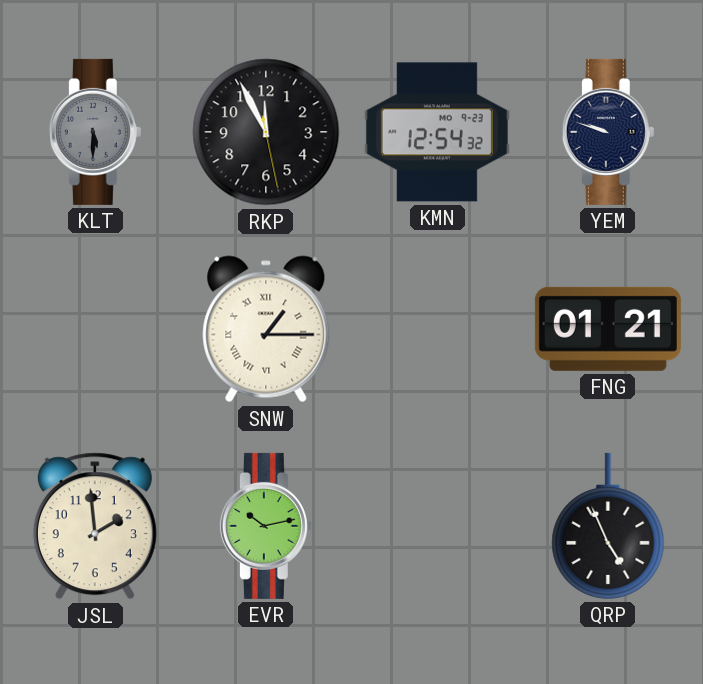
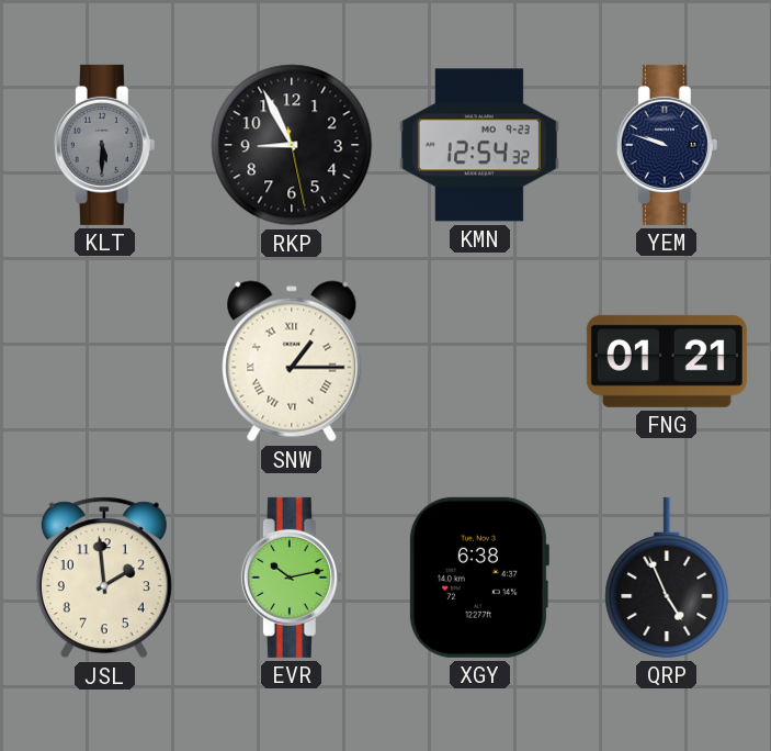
RKP: 11:55 -> 8:55 (292, 145)
XGY: none -> 6:38 (478, 578)
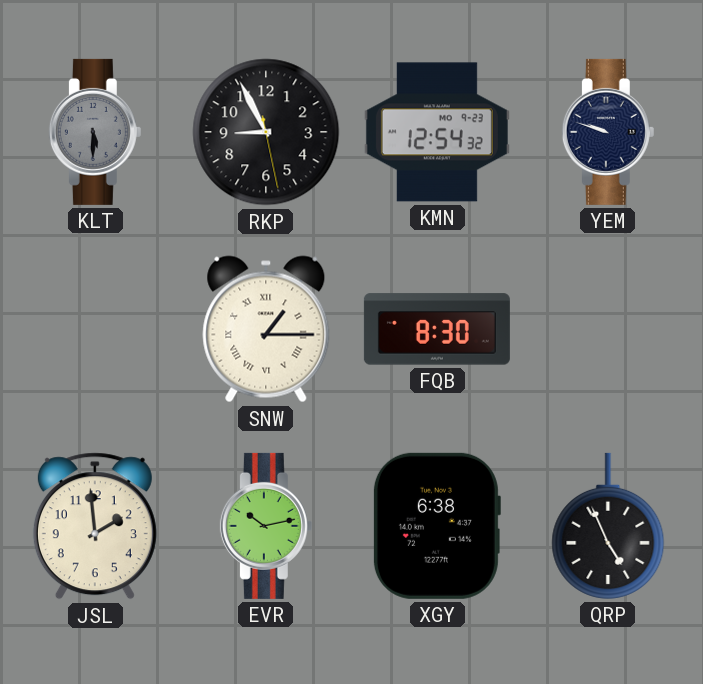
FQB: none -> 8:30 (437, 329)
FNG: 01:21 -> none (667, 361)
